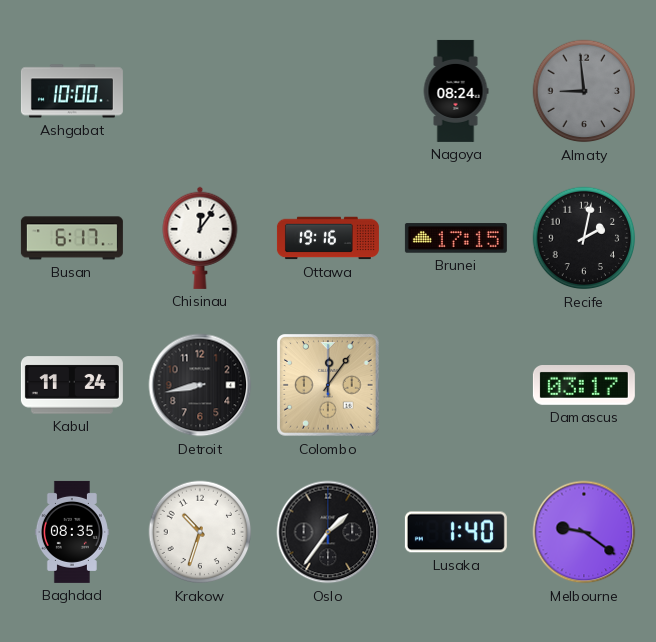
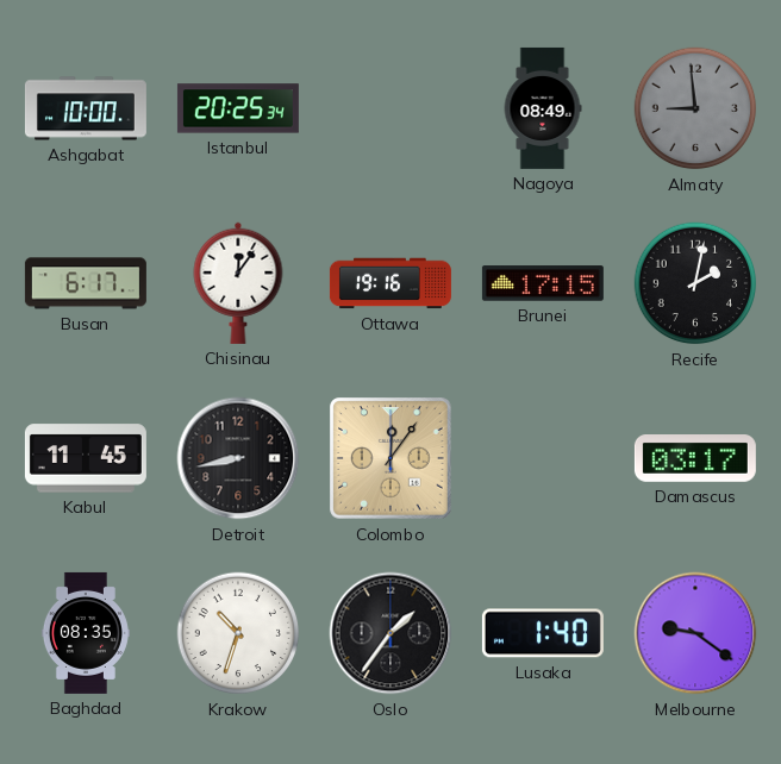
Istanbul: none -> 20:25 (238, 108)
Nagoya: 08:24 -> 08:49 (543, 108)
Kabul: 11:24 -> 11:45 (86, 458)
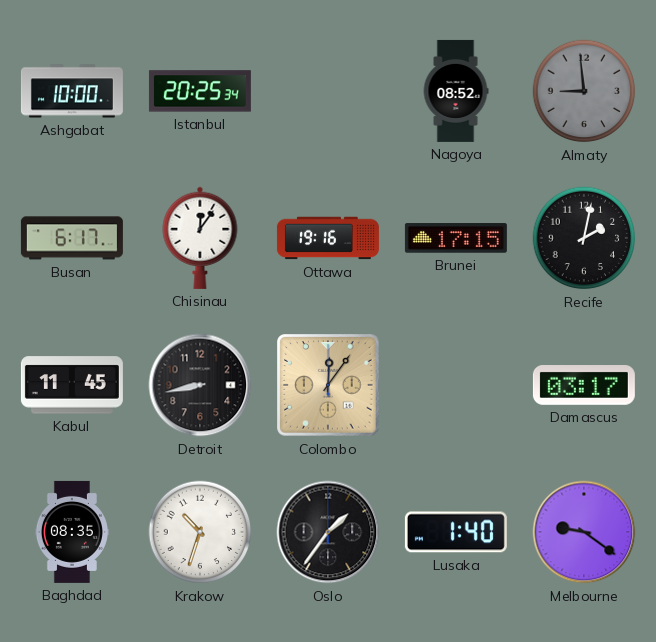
Nagoya: 08:49 -> 08:52 (456, 91)
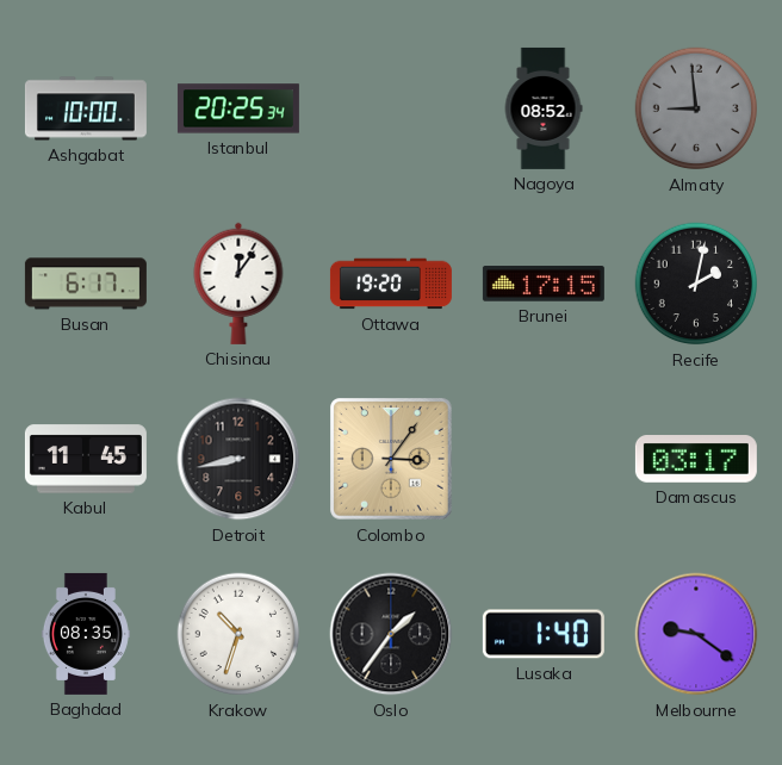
Ottawa: 19:16 -> 19:20 (391, 284)
Colombo: 12:06 -> 3:06 (391, 459)
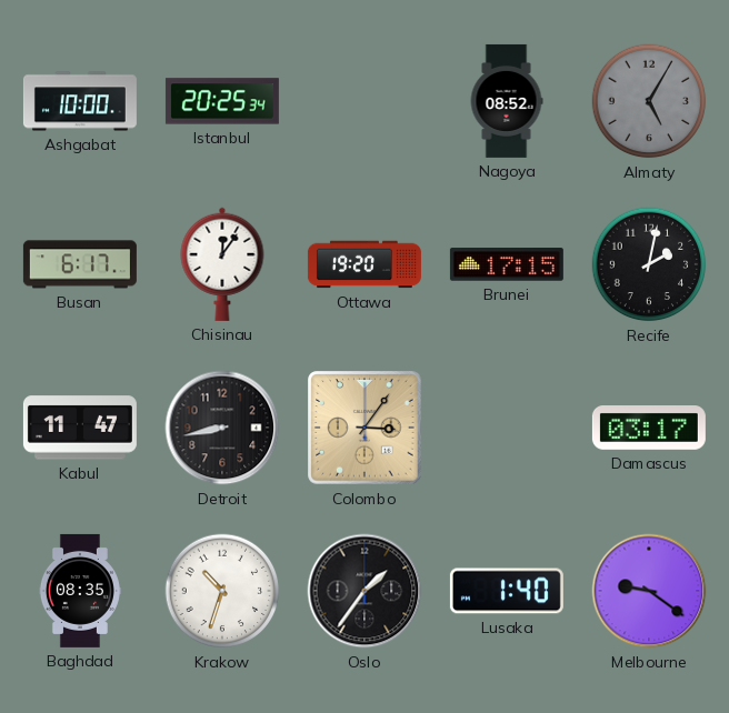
Almaty: 8:59 -> 5:05 (649, 101)
Kabul: 11:45 -> 11:47 (80, 428)
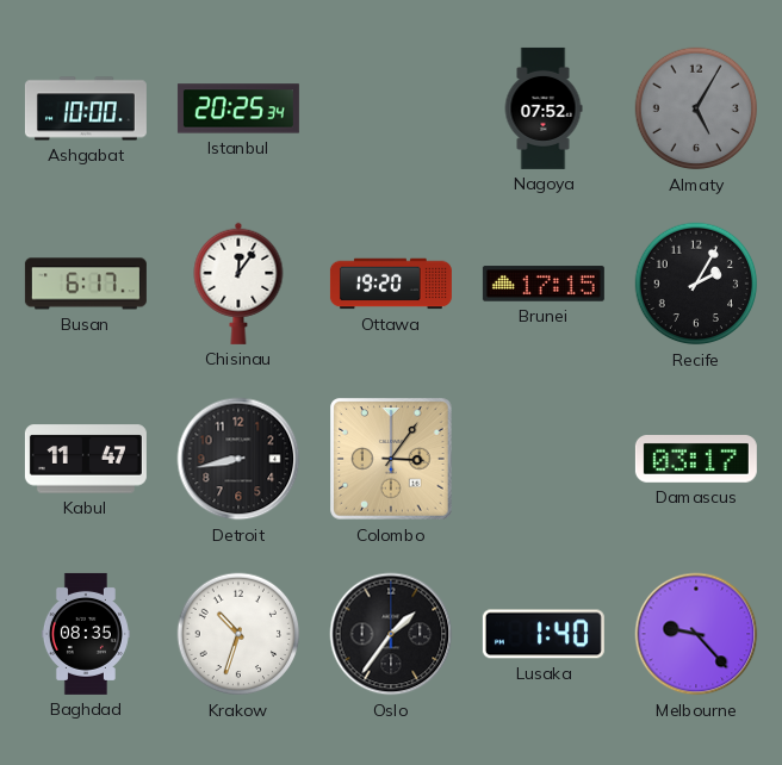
Nagoya: 08:52 -> 07:52 (544, 108)
Recife: 2:02 -> 2:05 (696, 284)
Melbourne: 9:21 -> 9:23 (696, 634)
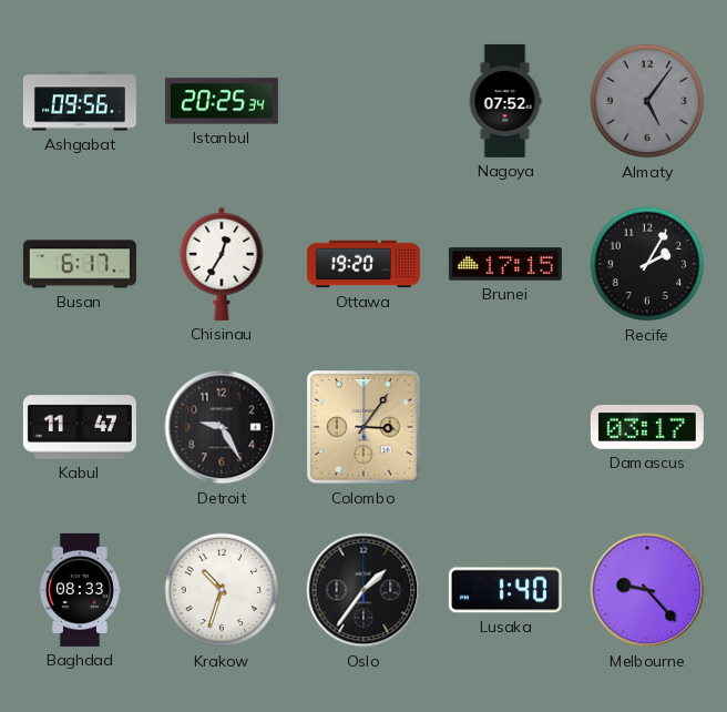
Ashgabat: 10:00 -> 09:56 (80, 101)
Almaty: 5:05 -> 5:06 (647, 101)
Chisinau: 12:06 -> 12:35 (222, 264)
Detroit: 8:43 -> 9:25 (222, 427)
Baghdad: 08:35 -> 08:33 (80, 590)
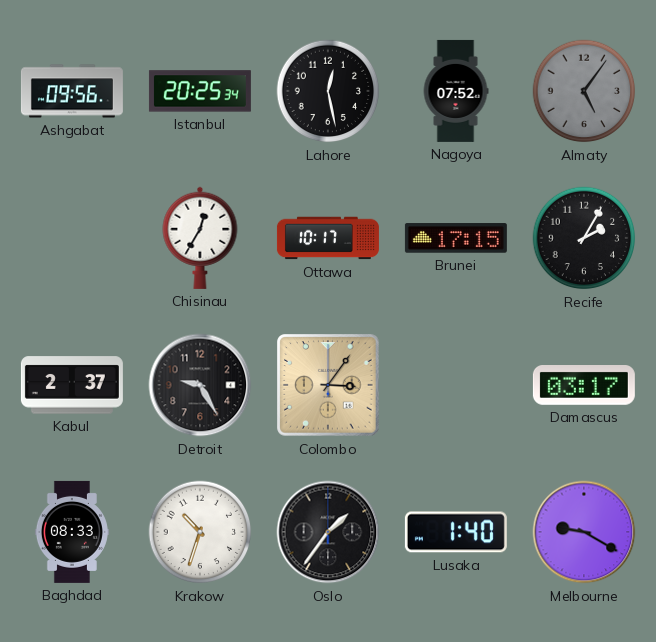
Lahore: none -> 12:28 (328, 91)
Busan: 6:17 -> none (80, 264)
Ottawa: 19:20 -> 10:17 (328, 238)
Kabul: 11:47 -> 2:37 (72, 385)
Melbourne: 9:23 -> 9:20 (584, 532)
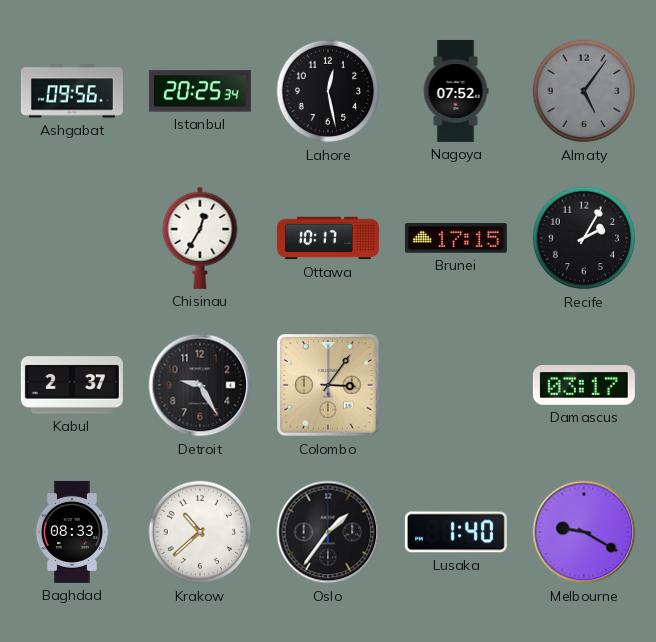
Krakow: 10:33 -> 10:38 (200, 532)
